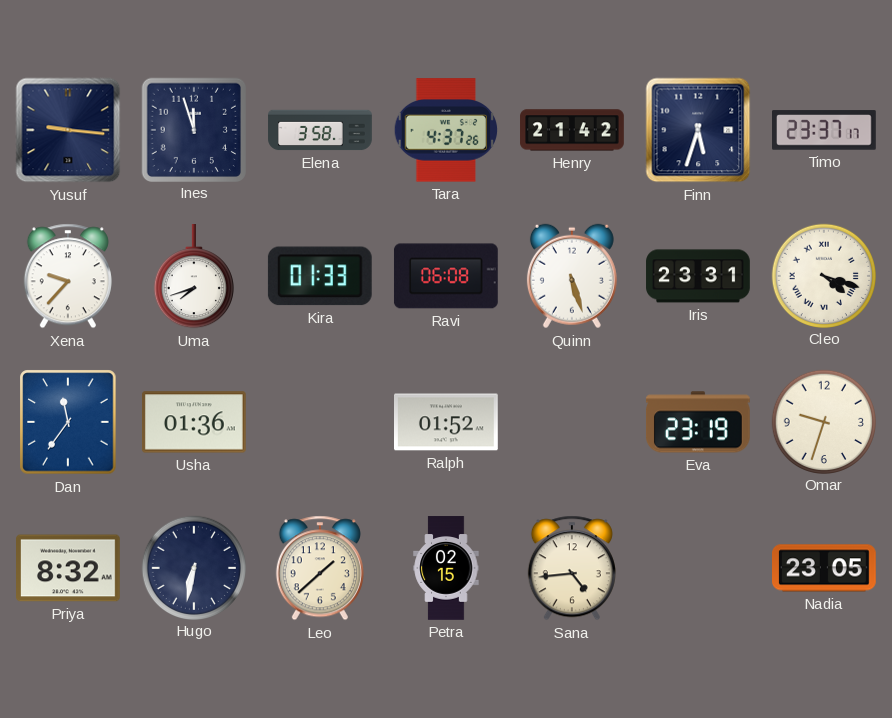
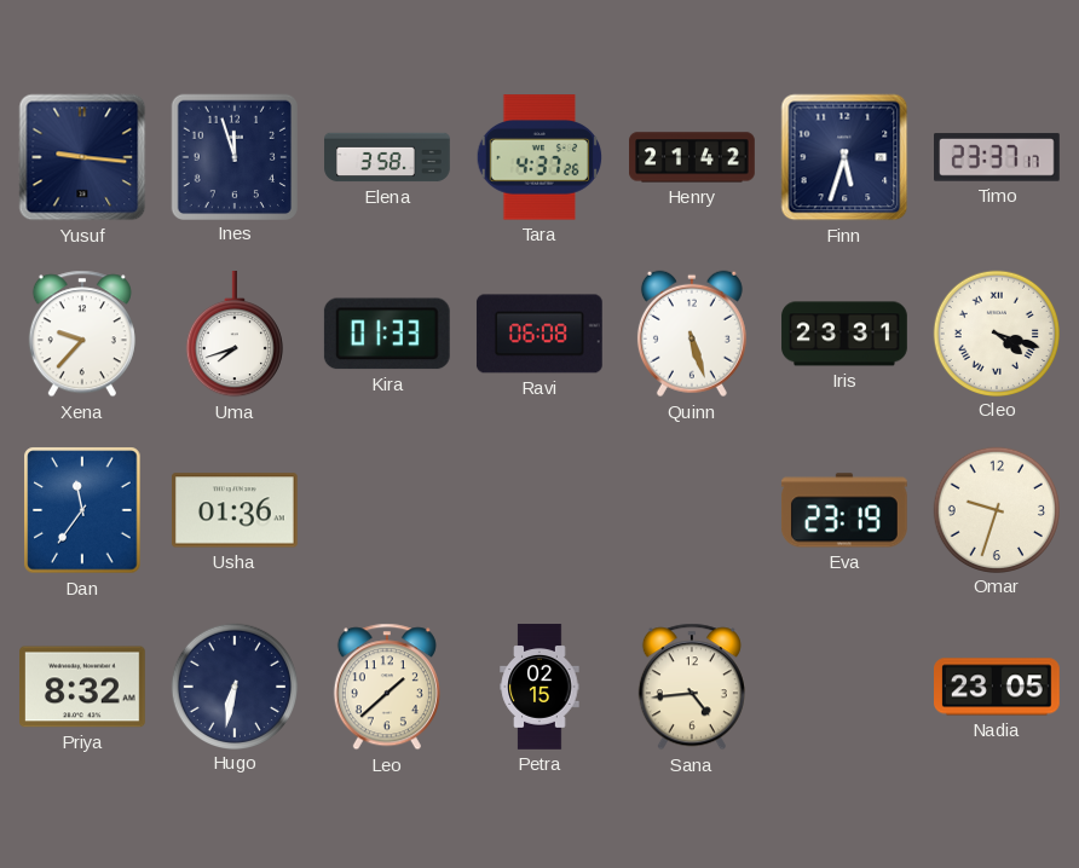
Ralph: 01:52 -> none (447, 422)
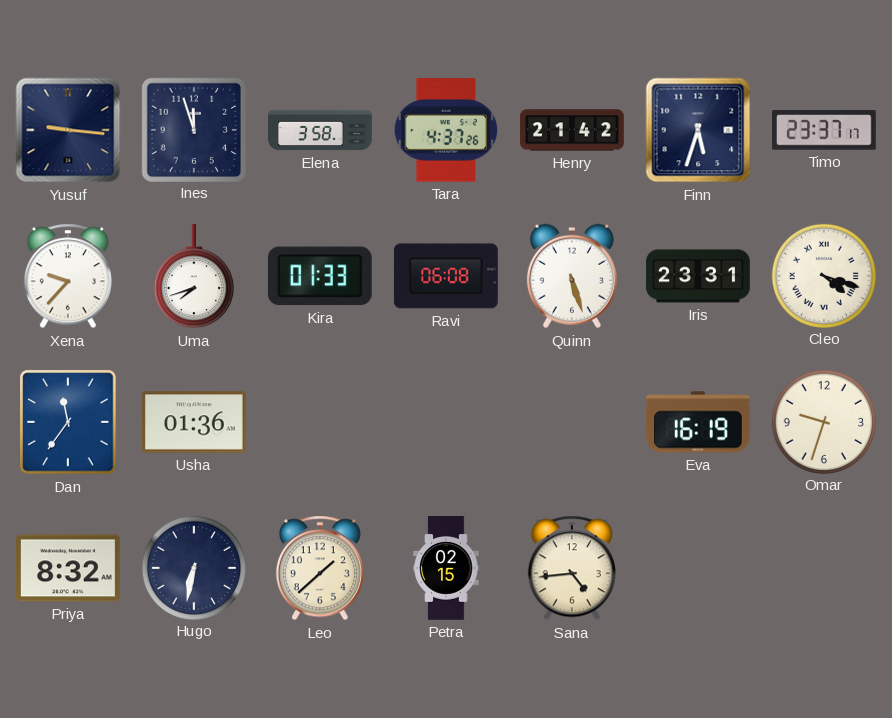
Eva: 23:19 -> 16:19 (698, 422)
Nadia: 23:05 -> none (998, 687)
